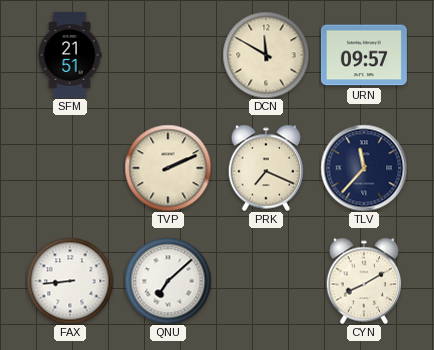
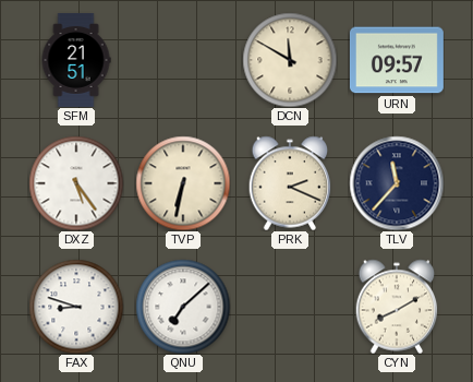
DXZ: none -> 5:24 (76, 183)
TVP: 2:11 -> 6:32 (183, 183)
PRK: 7:19 -> 2:19 (290, 183)
FAX: 8:44 -> 8:48 (76, 307)
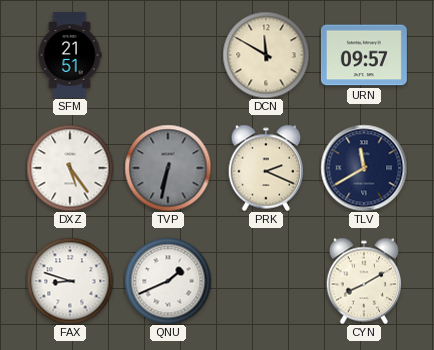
TVP dial: cream -> grey (168, 168)
TLV: 11:37 -> 11:40 (364, 168)
QNU: 7:08 -> 1:41 (168, 281)
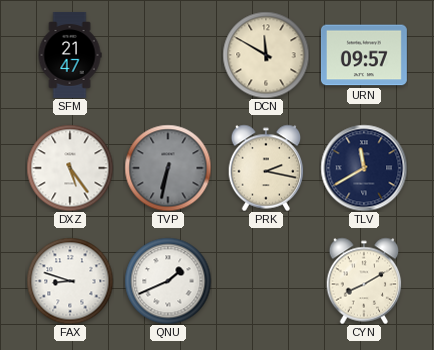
SFM: 21:51 -> 21:47 (70, 55)
PRK: 2:19 -> 2:17 (266, 168)
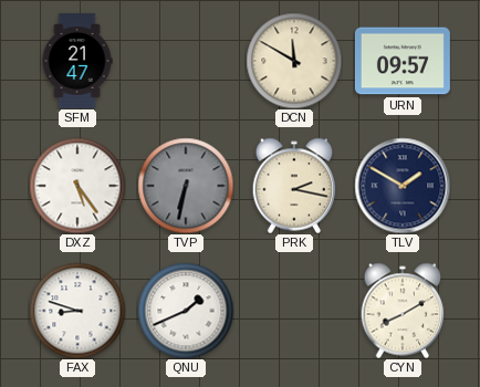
TLV: 11:40 -> 1:50 (403, 186)
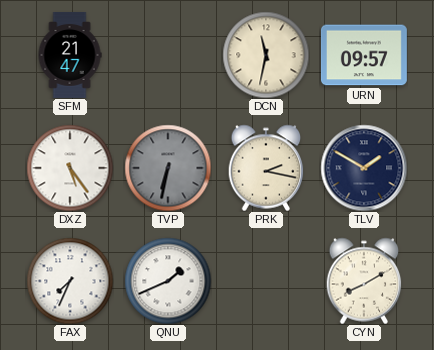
DCN: 11:50 -> 11:32 (266, 55)
FAX: 8:48 -> 7:34 (70, 281)
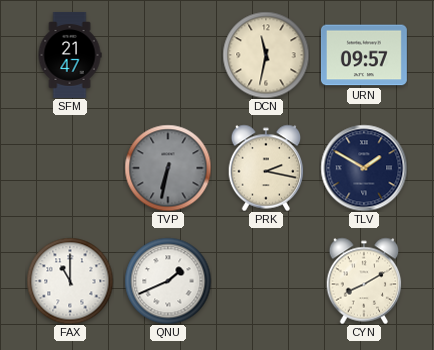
DXZ: 5:24 -> none (70, 168)
FAX: 7:34 -> 11:00 (70, 281)
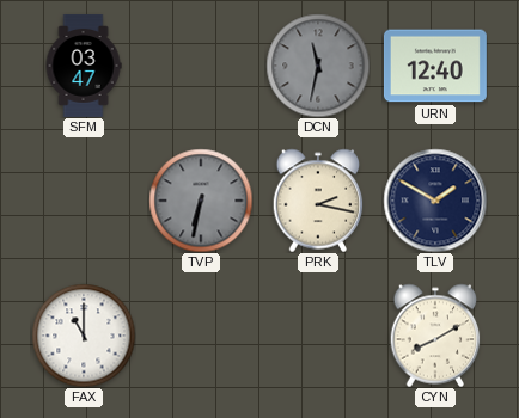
SFM: 21:47 -> 03:47 (84, 66)
DCN dial: cream -> grey (318, 66)
URN: 09:57 -> 12:40 (435, 66)
QNU: 1:41 -> none (168, 281)
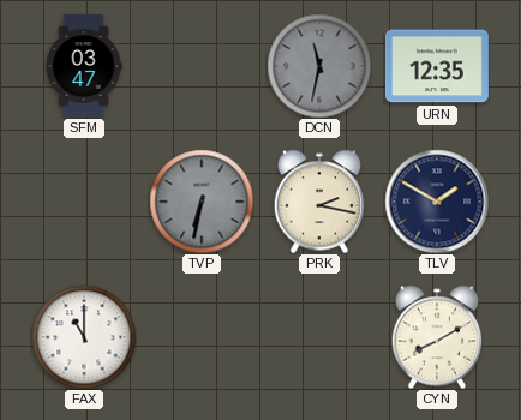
URN: 12:40 -> 12:35 (437, 66)
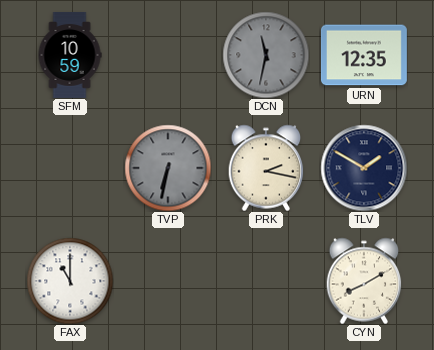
SFM: 03:47 -> 10:59 (70, 55)
